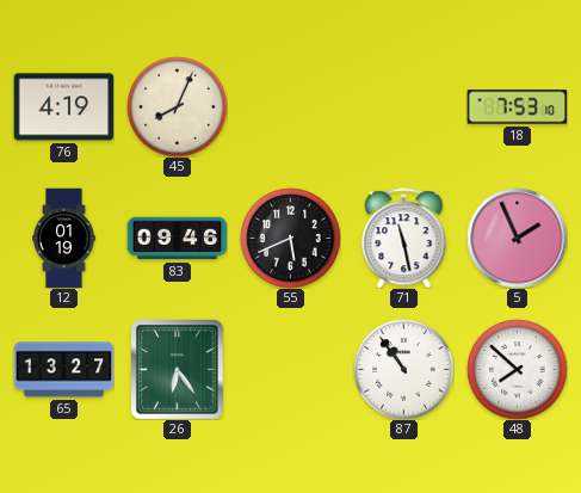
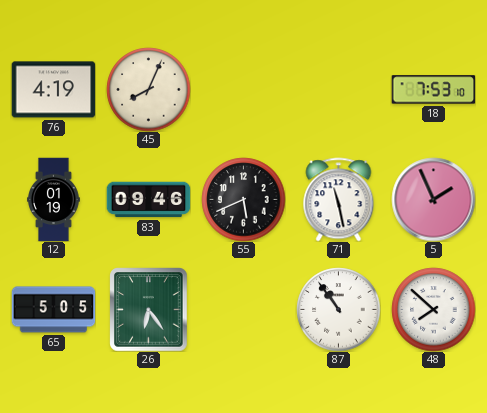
65: 13:27 -> 5:05 (53, 310)
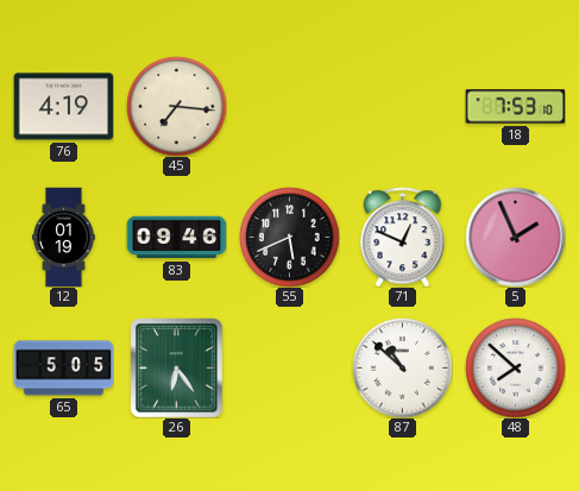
45: 8:04 -> 7:16 (176, 106)
71: 11:28 -> 12:49 (403, 237)
87: 10:54 -> 10:52 (402, 367)
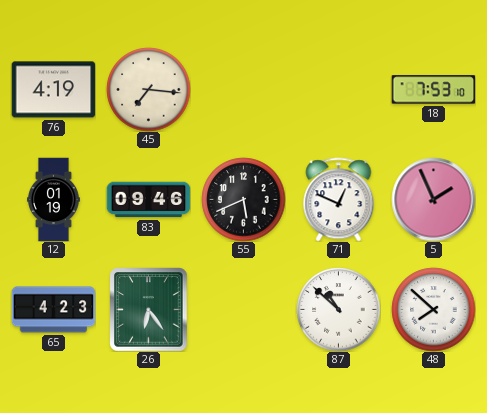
65: 5:05 -> 4:23 (53, 310)
